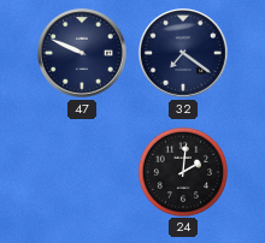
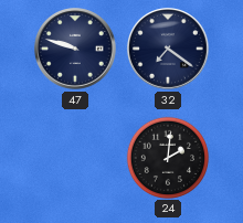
47: 9:49 -> 9:48 (76, 50)
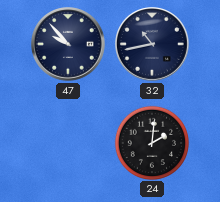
47: 9:48 -> 9:53 (69, 45)
32: 7:21 -> 10:43 (153, 45)
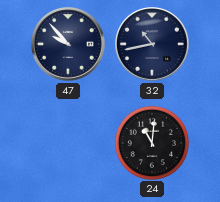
24: 2:01 -> 11:01 (151, 142)
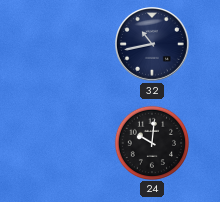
47: 9:53 -> none (69, 45)
24: 11:01 -> 10:01 (151, 142)
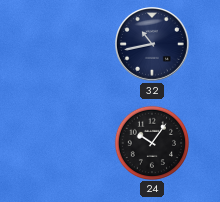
24: 10:01 -> 10:06 (151, 142)
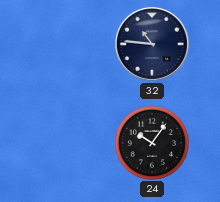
32: 10:43 -> 10:46 (153, 45)
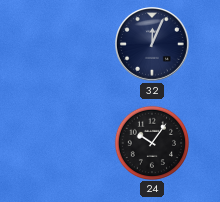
32: 10:46 -> 12:04 (153, 45)
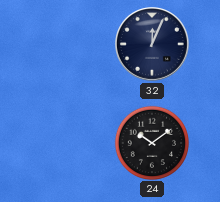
24: 10:06 -> 10:09 (151, 142)
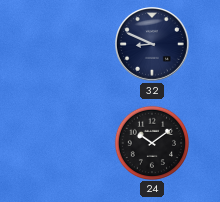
32: 12:04 -> 8:49 (153, 45)
